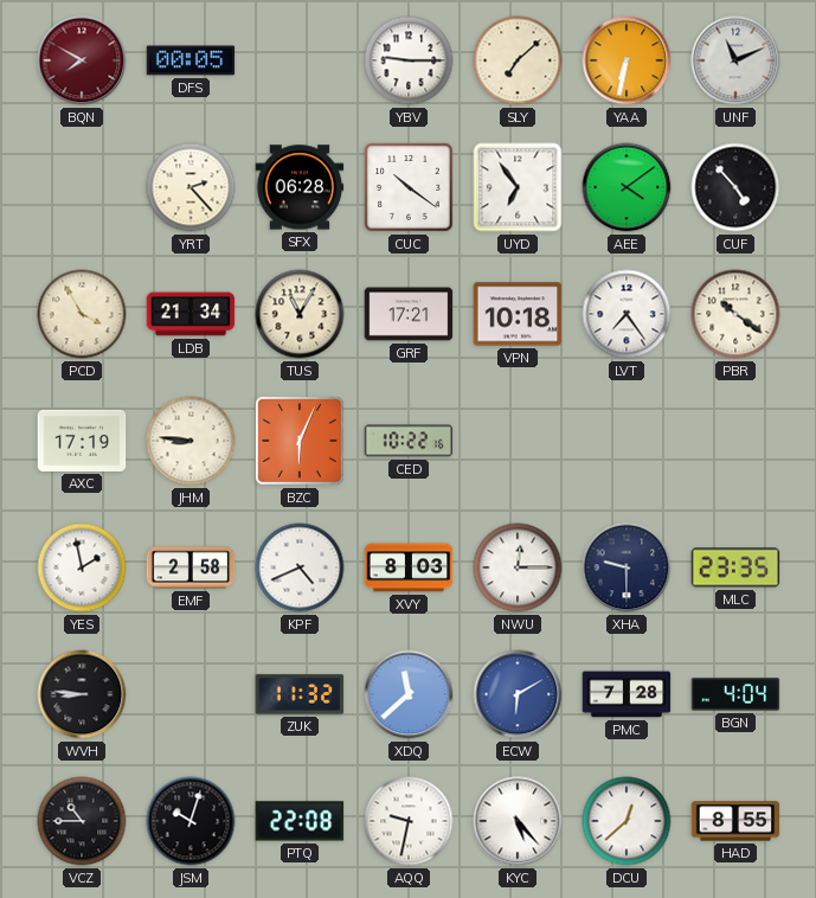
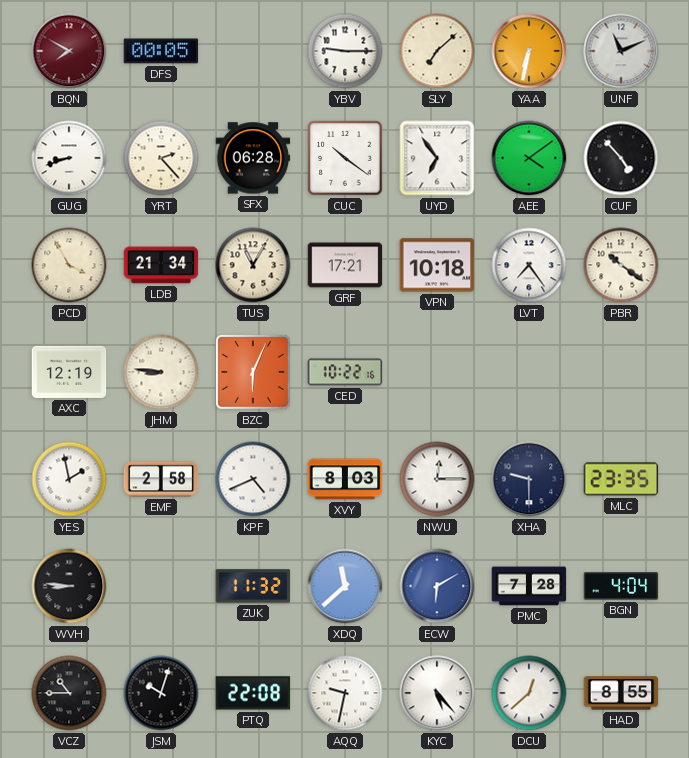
GUG: none -> 8:42 (69, 158)
AXC: 17:19 -> 12:19 (69, 372)
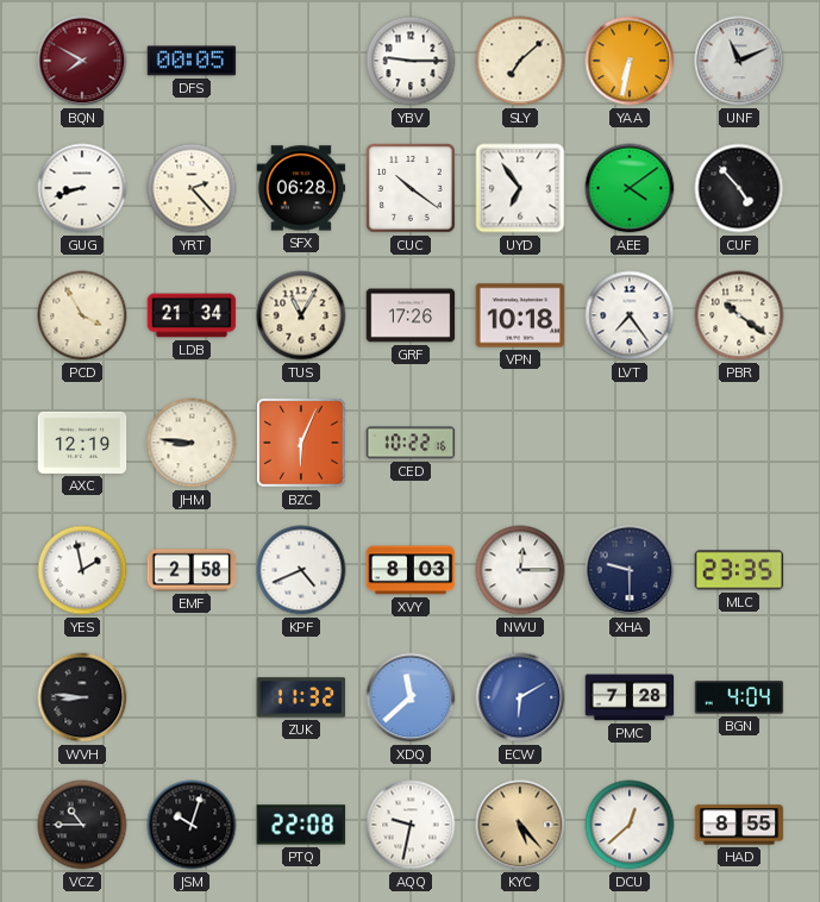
GRF: 17:21 -> 17:26 (411, 315)
KYC dial: white -> champagne (520, 825)
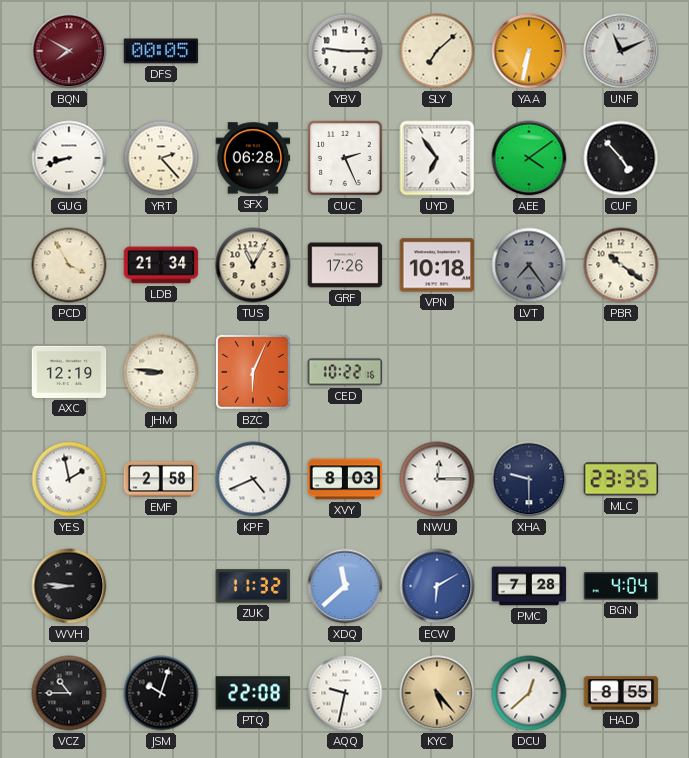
CUC: 10:21 -> 2:26 (345, 158)
LVT dial: white -> grey (529, 265)
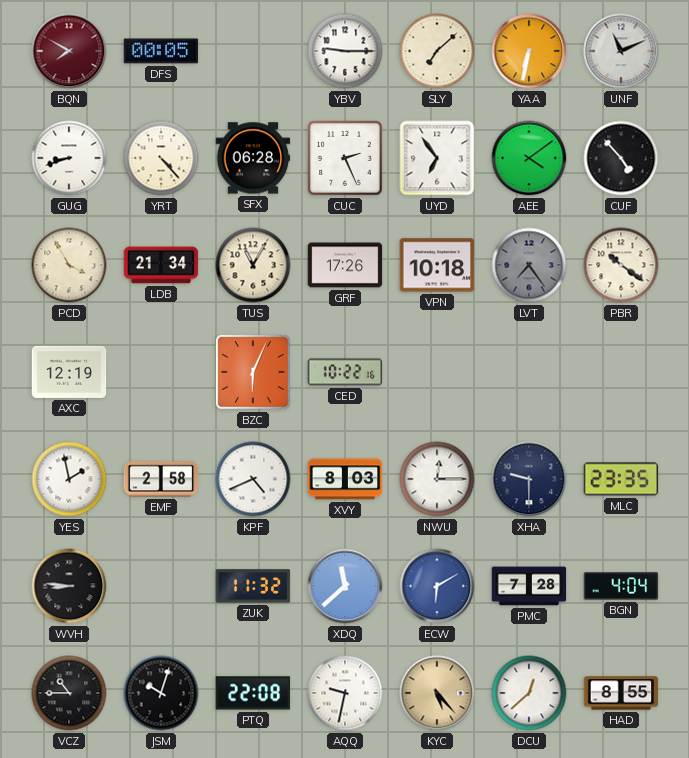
YRT: 2:23 -> 4:23 (161, 158)
JHM: 8:46 -> none (161, 372)
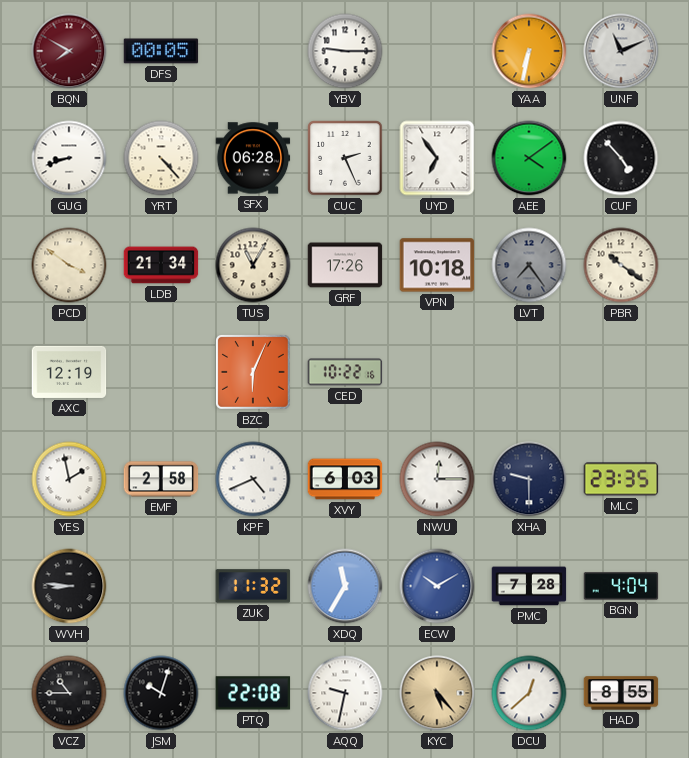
SLY: 7:08 -> none (437, 51)
PCD: 3:55 -> 3:51 (69, 265)
XVY: 8:03 -> 6:03 (345, 479)
XDQ: 11:38 -> 11:35 (345, 586)
ECW: 6:10 -> 10:10 (437, 586)
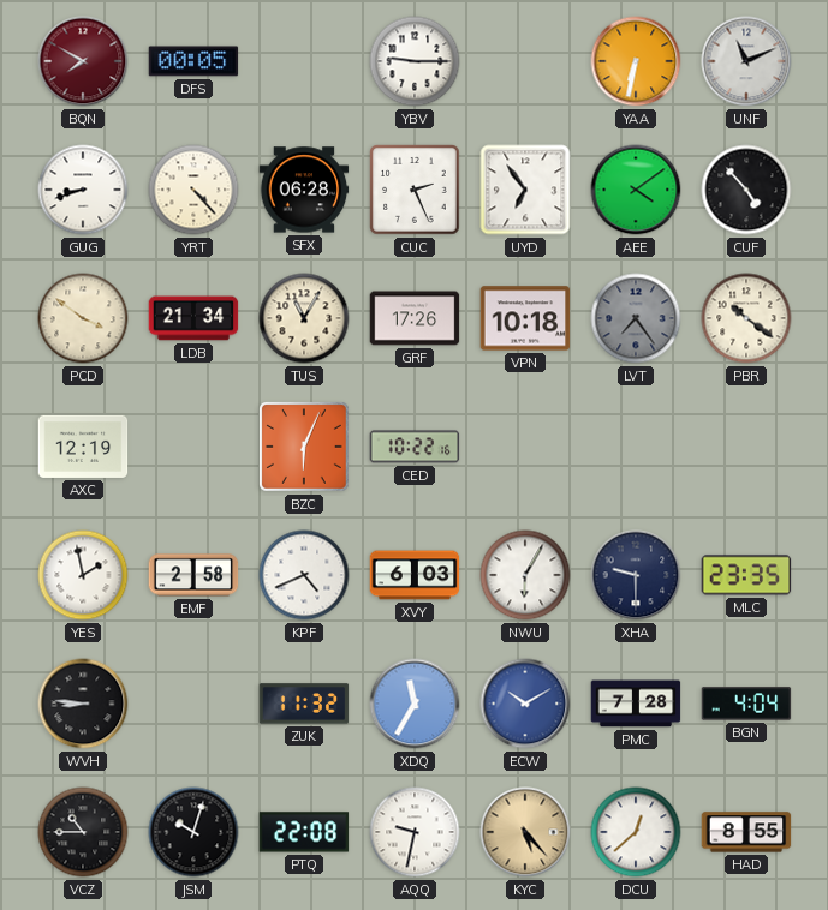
NWU: 12:15 -> 6:05 (525, 575)
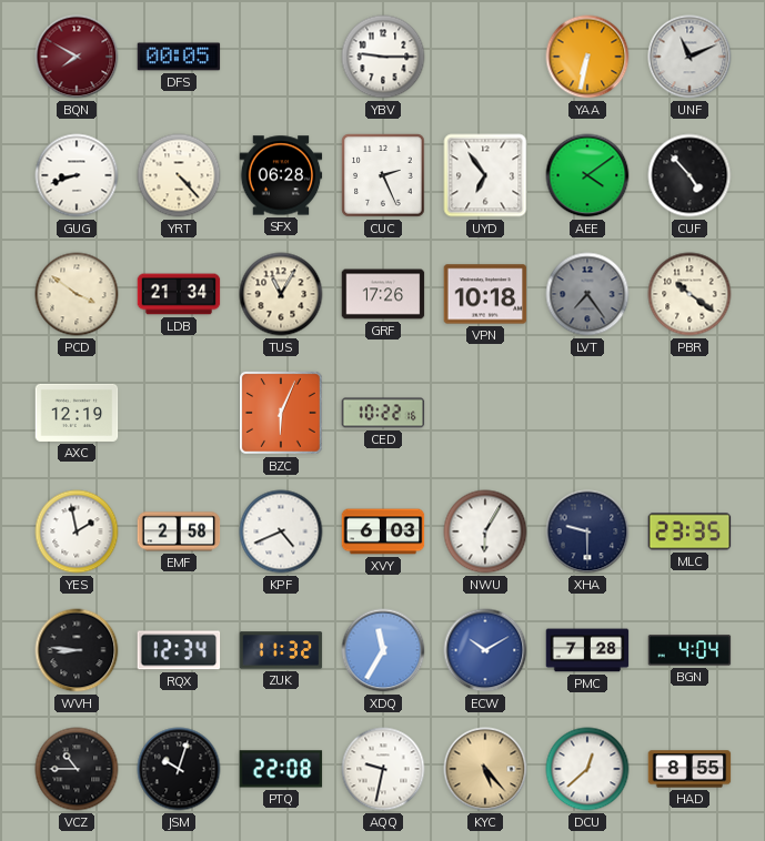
RQX: none -> 12:34 (179, 650)
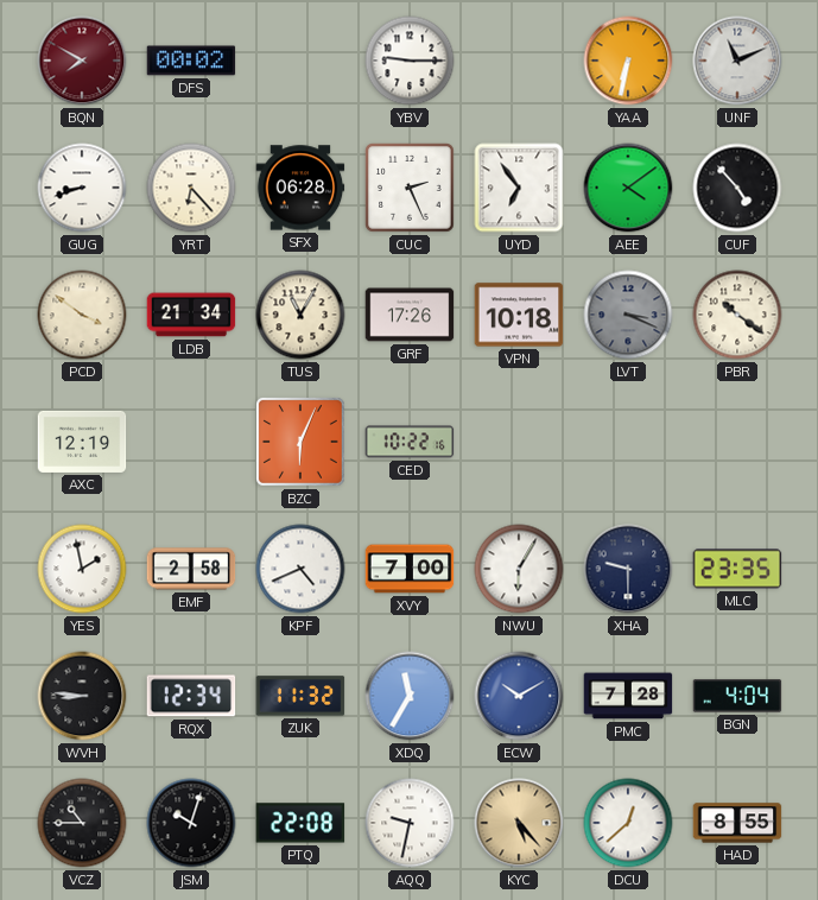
DFS: 00:05 -> 00:02 (191, 61)
YRT: 4:23 -> 6:23 (191, 188)
LVT: 7:24 -> 3:19 (628, 315)
XVY: 6:03 -> 7:00 (410, 569)
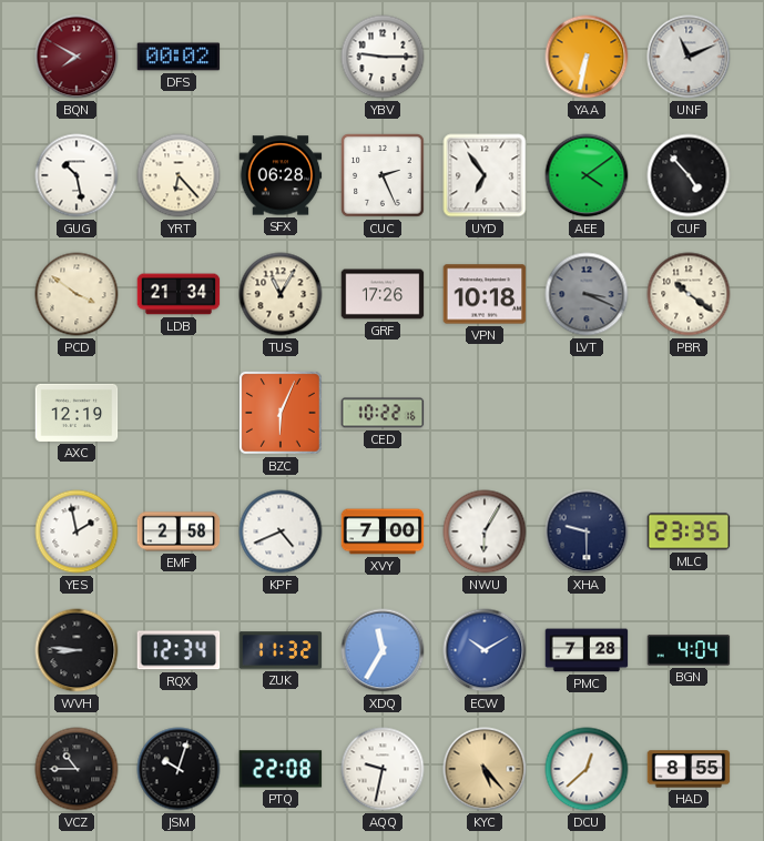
GUG: 8:42 -> 10:28 (77, 175)
